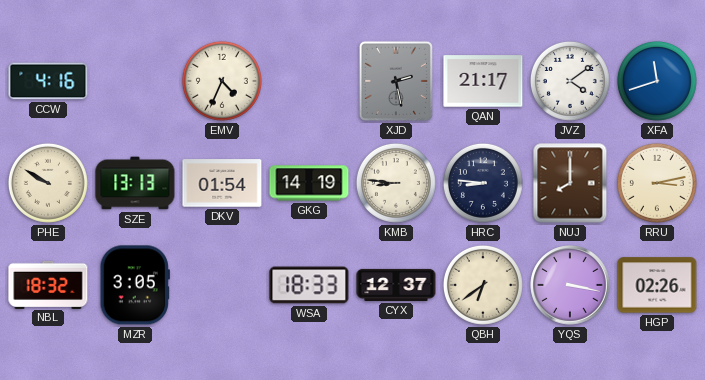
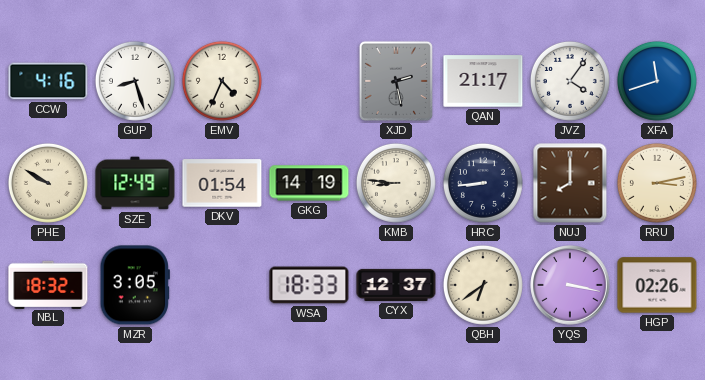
GUP: none -> 8:27 (135, 81)
JVZ: 4:09 -> 4:06 (570, 81)
SZE: 13:13 -> 12:49 (135, 183)
HRC: 8:46 -> 8:44 (483, 183)
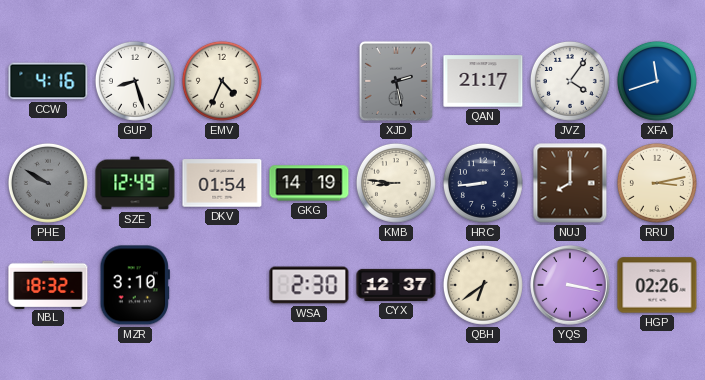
PHE dial: cream -> grey (48, 183)
MZR: 3:05 -> 3:10 (135, 285)
WSA: 18:33 -> 2:30 (309, 285)
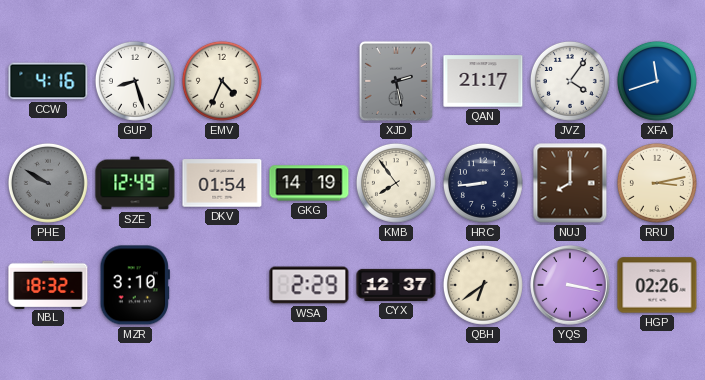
KMB: 8:46 -> 7:54 (396, 183)
WSA: 2:30 -> 2:29 (309, 285)
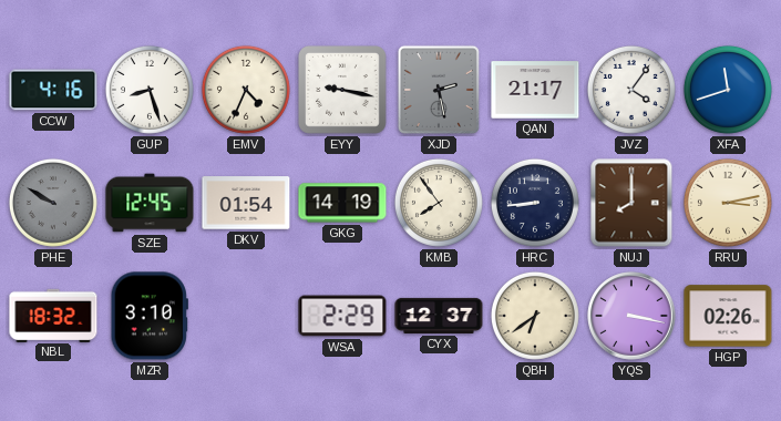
EYY: none -> 9:17 (343, 91)
SZE: 12:49 -> 12:45 (150, 203)
